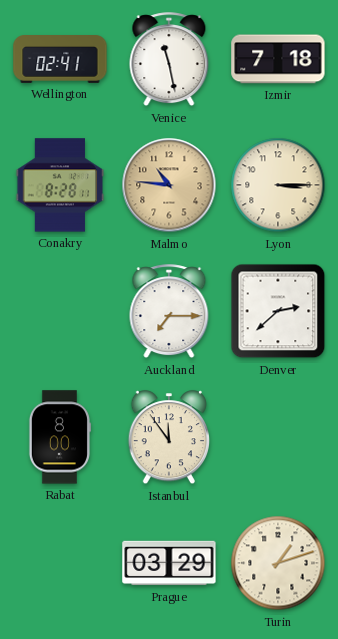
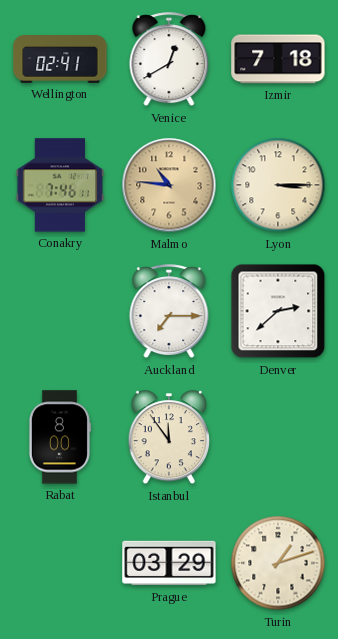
Venice: 11:28 -> 12:40 (169, 60)
Conakry: 8:28 -> 7:46 (60, 185)
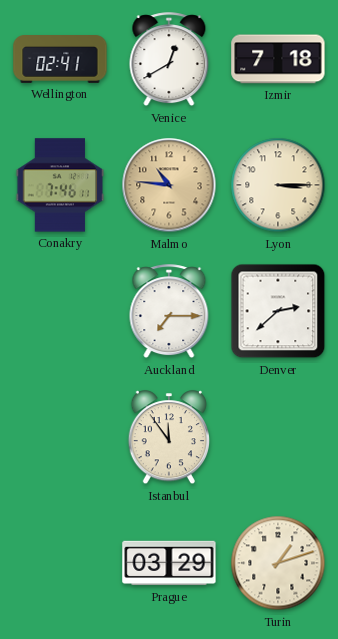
Rabat: 8:00 -> none (59, 437)
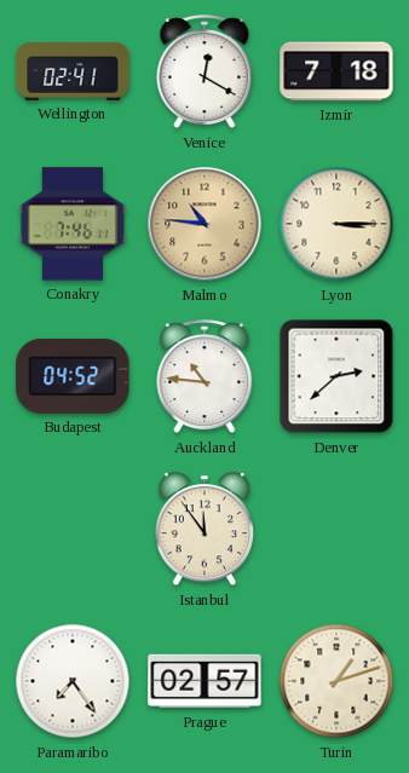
Venice: 12:40 -> 12:20 (204, 73)
Budapest: none -> 04:52 (73, 376)
Auckland: 7:15 -> 10:46 (204, 377)
Paramaribo: none -> 7:24 (73, 681)
Prague: 03:29 -> 02:57 (204, 681)
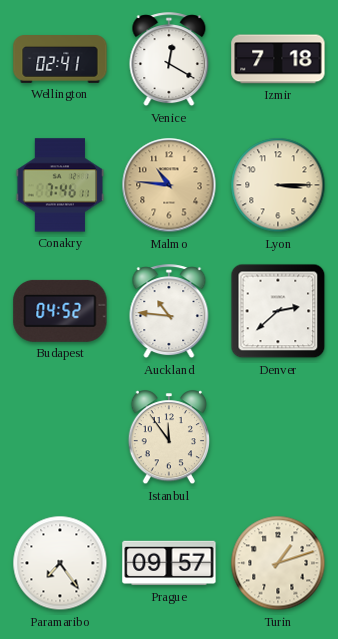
Prague: 02:57 -> 09:57 (169, 563)
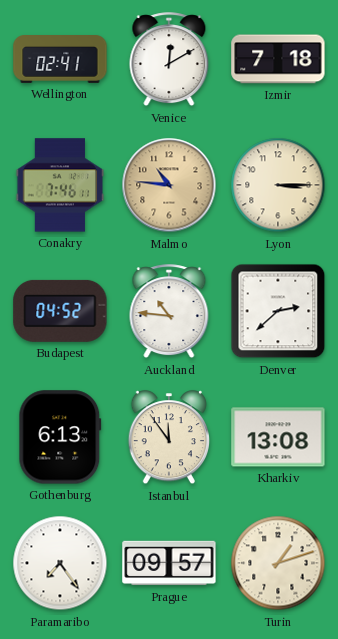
Venice: 12:20 -> 12:10 (169, 60)
Gothenburg: none -> 6:13 (60, 437)
Kharkiv: none -> 13:08 (278, 437)
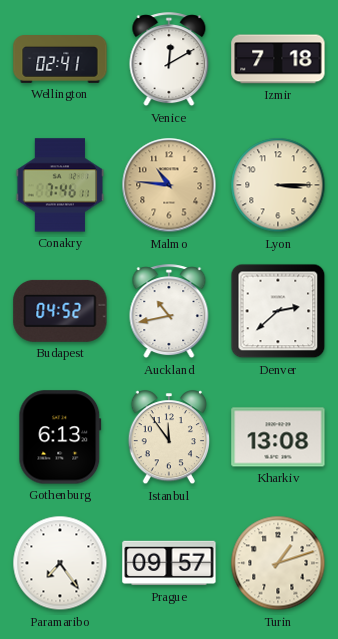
Auckland: 10:46 -> 10:43 (169, 312)
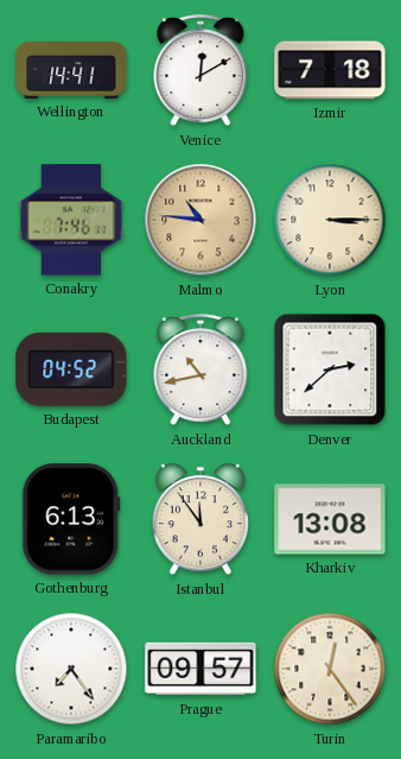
Wellington: 02:41 -> 14:41 (71, 71)
Turin: 1:12 -> 12:24 (330, 669)
